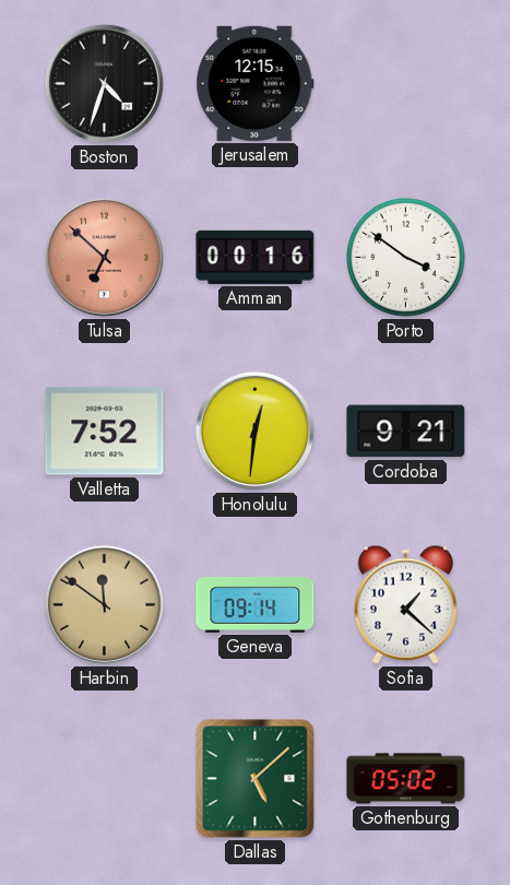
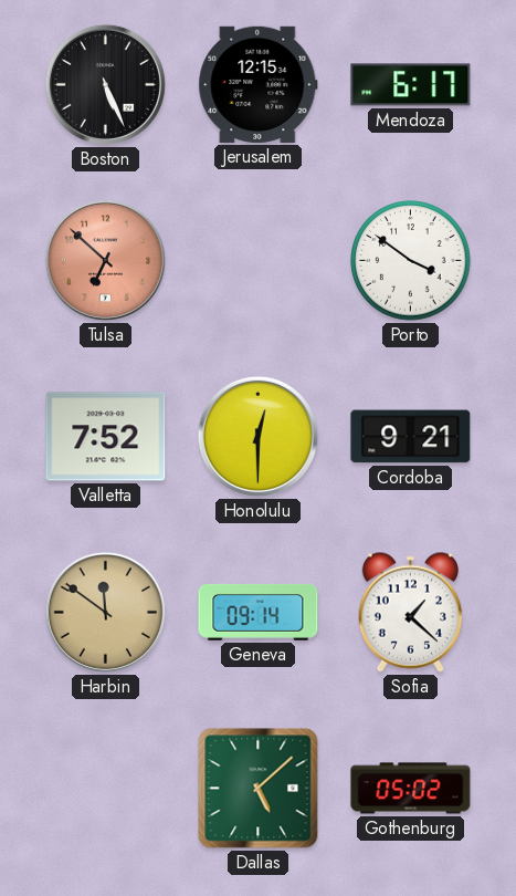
Boston: 4:33 -> 5:26 (105, 84)
Mendoza: none -> 6:17 (411, 85)
Amman: 00:16 -> none (256, 257)
Honolulu: 12:31 -> 12:30 (257, 436)
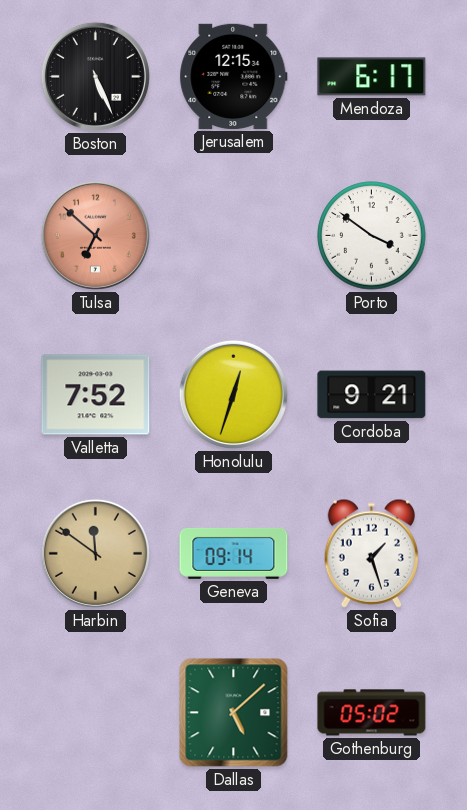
Honolulu: 12:30 -> 12:33 (233, 394)
Sofia: 1:22 -> 1:27 (371, 553)
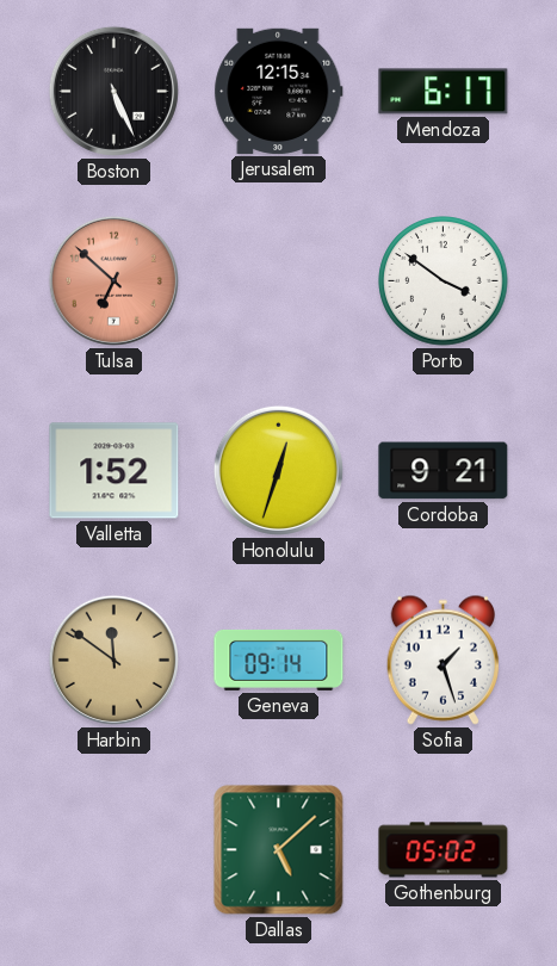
Valletta: 7:52 -> 1:52 (115, 471)
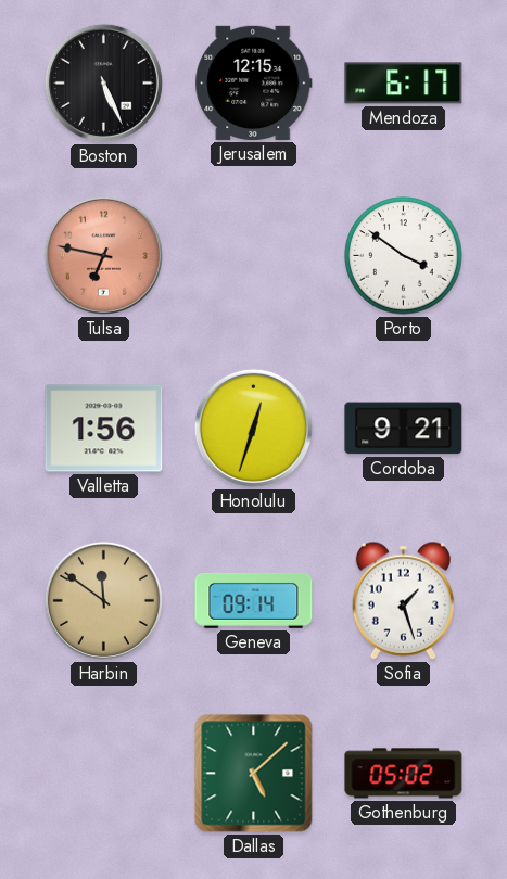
Tulsa: 6:52 -> 6:47 (103, 255)
Valletta: 1:52 -> 1:56 (104, 429)
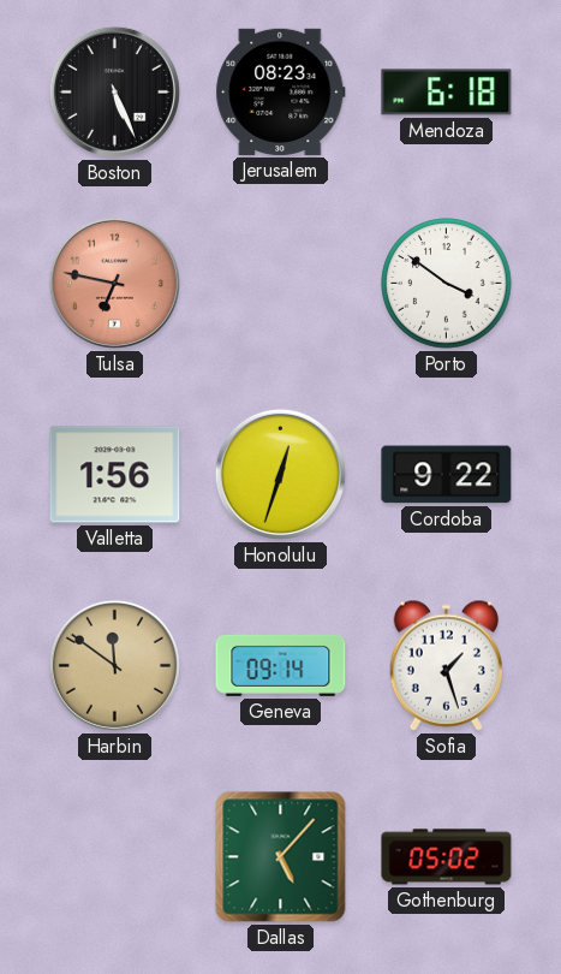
Jerusalem: 12:15 -> 08:23 (281, 91)
Mendoza: 6:17 -> 6:18 (447, 93)
Cordoba: 9:21 -> 9:22 (447, 475)
Dallas: 5:08 -> 5:07 (281, 857)
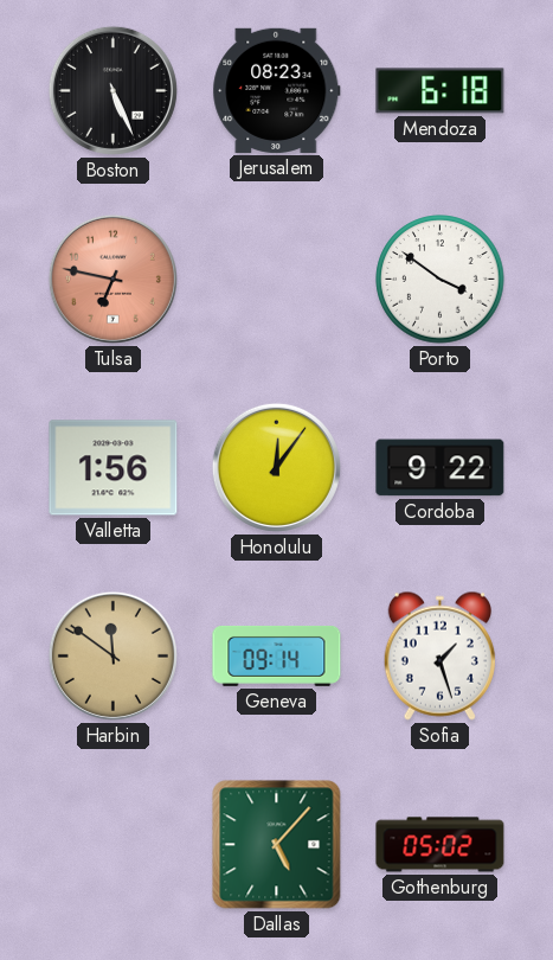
Honolulu: 12:33 -> 12:06 (276, 467)
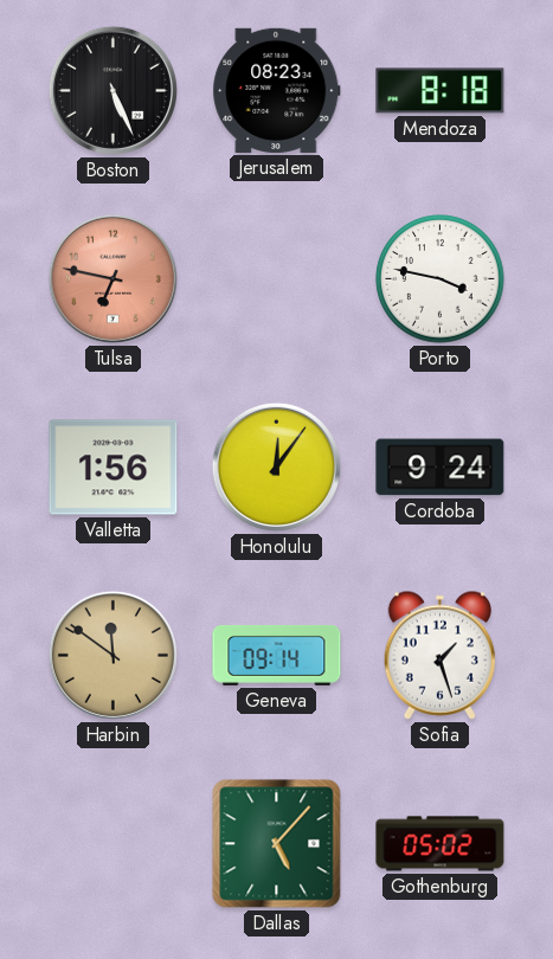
Mendoza: 6:18 -> 8:18 (441, 91)
Porto: 3:51 -> 3:47 (441, 279)
Cordoba: 9:22 -> 9:24 (441, 468)
